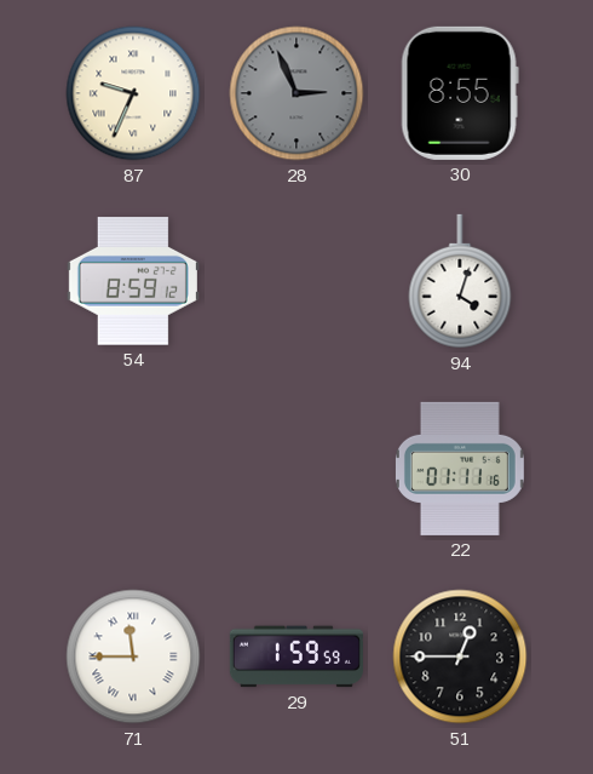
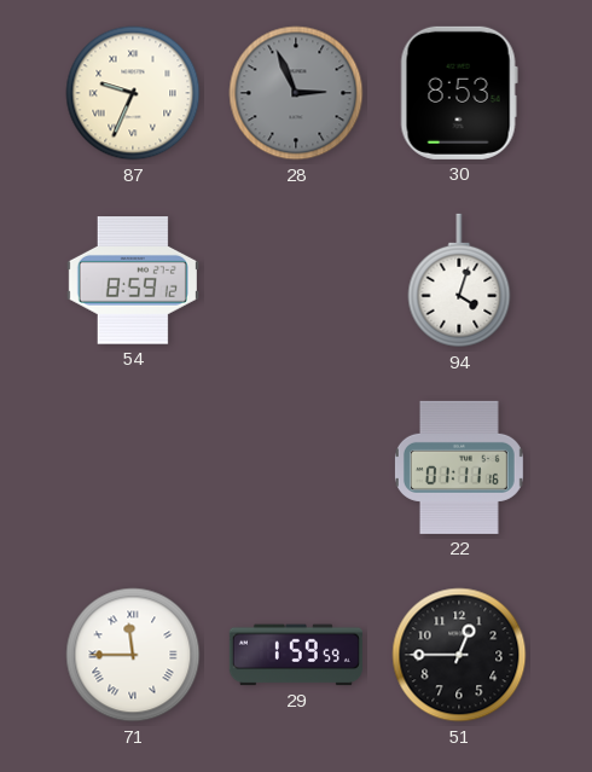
30: 8:55 -> 8:53 (459, 93)
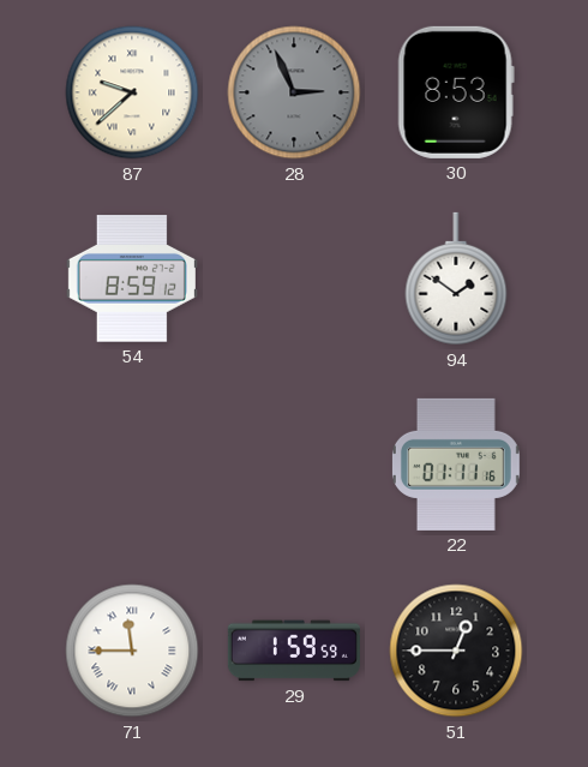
87: 9:34 -> 9:38 (132, 92)
94: 4:03 -> 1:51 (456, 278)
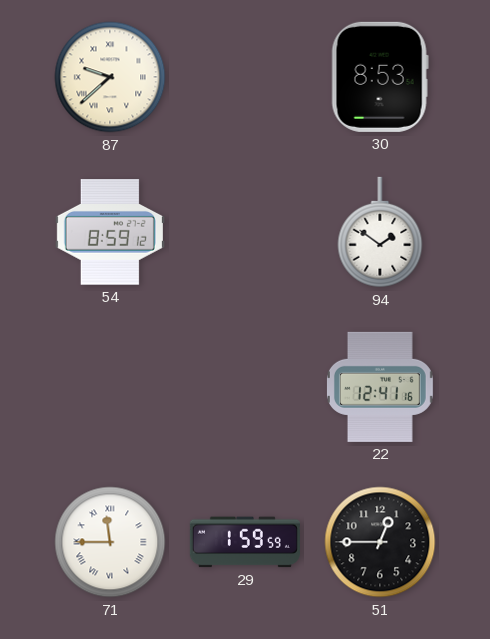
28: 2:56 -> none (294, 92)
22: 01:11 -> 12:41 (380, 387)
